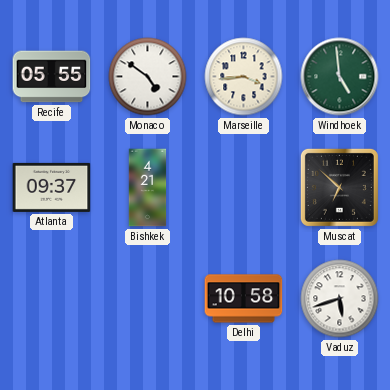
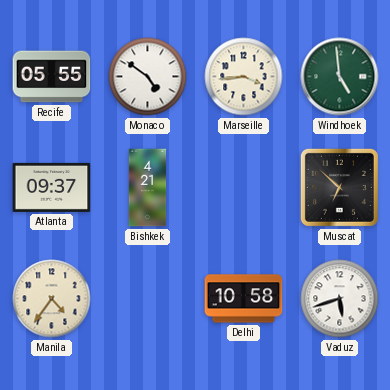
Manila: none -> 4:36 (52, 299)
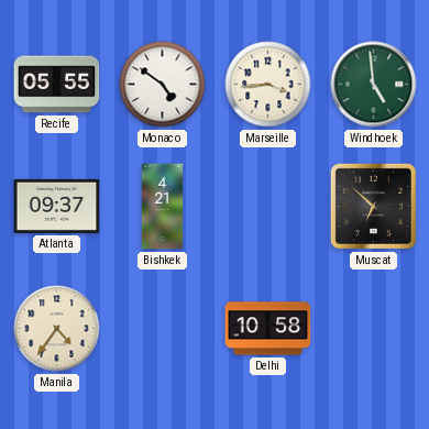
Vaduz: 5:42 -> none (340, 299)
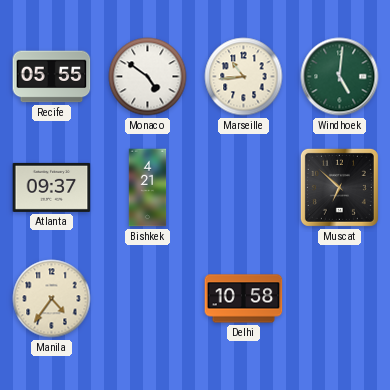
Marseille: 3:44 -> 10:44 (244, 77)
Windhoek: 4:59 -> 5:01 (340, 77)
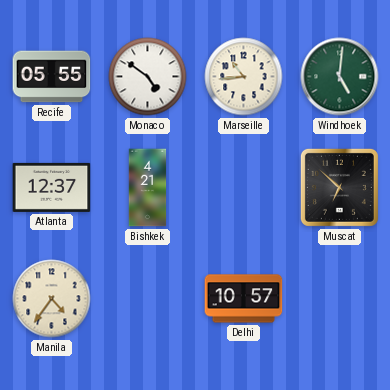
Atlanta: 09:37 -> 12:37 (52, 187)
Delhi: 10:58 -> 10:57 (244, 299)
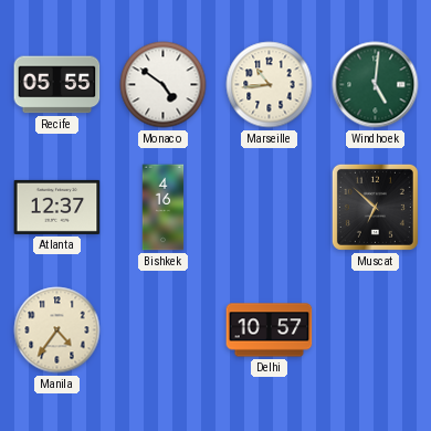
Bishkek: 4:21 -> 4:16 (164, 208)
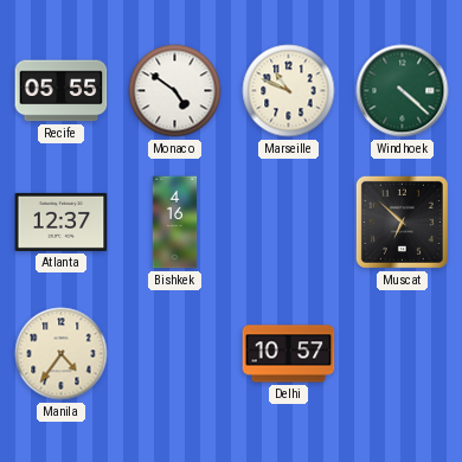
Marseille: 10:44 -> 10:49 (289, 91)
Windhoek: 5:01 -> 4:22 (403, 91)
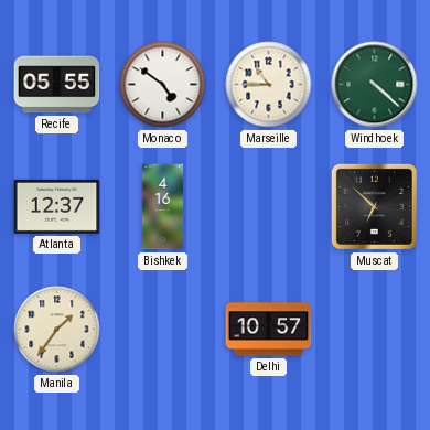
Marseille: 10:49 -> 10:45 (269, 85)
Manila: 4:36 -> 1:36 (57, 330)
